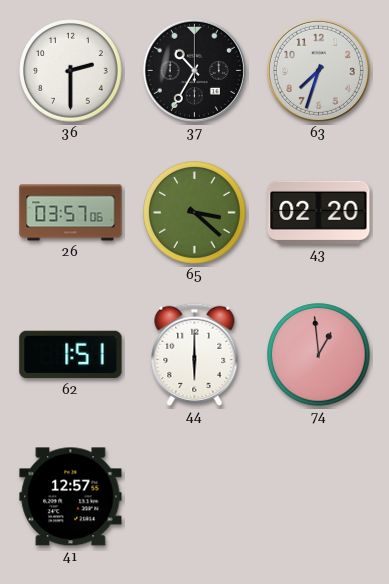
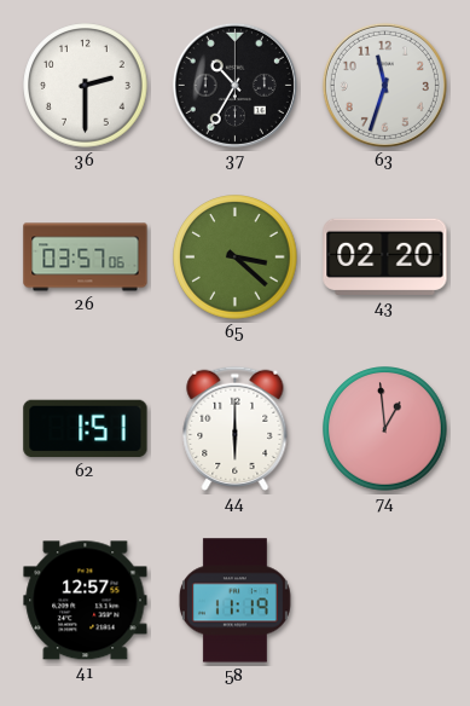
63: 7:33 -> 11:33 (384, 85)
58: none -> 11:19 (234, 601)
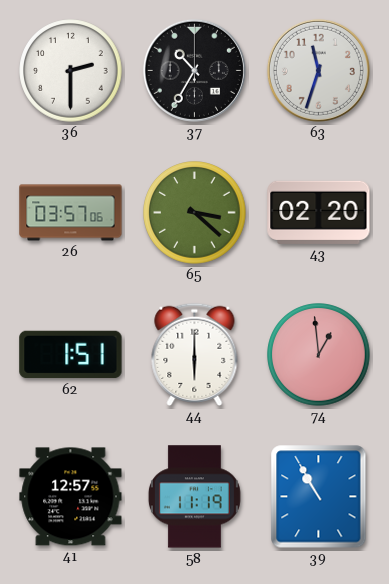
39: none -> 10:55 (319, 497)
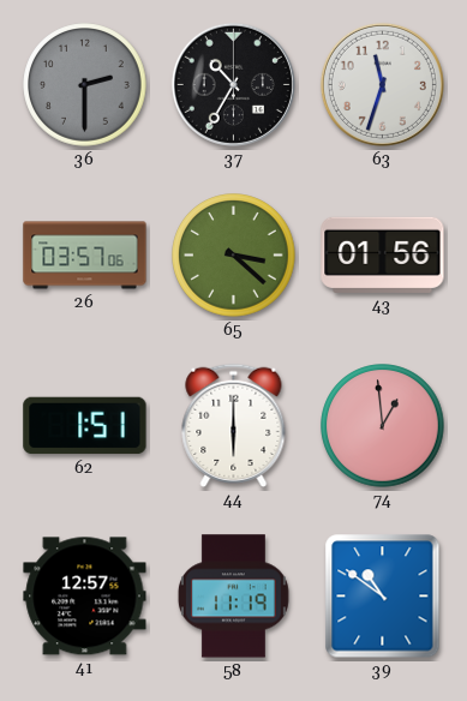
36 dial: white -> grey (85, 85)
43: 02:20 -> 01:56 (383, 254)
39: 10:55 -> 10:51 (383, 597)
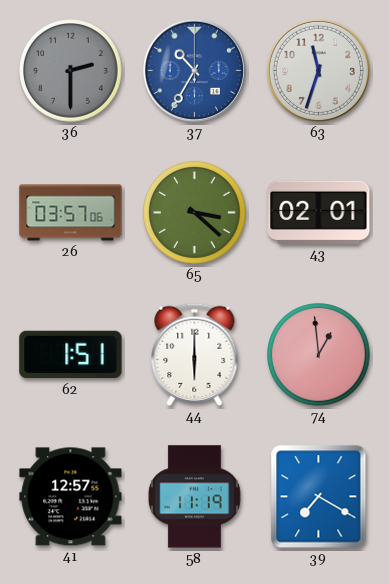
37 dial: black -> blue (194, 70)
43: 01:56 -> 02:01 (319, 212)
39: 10:51 -> 7:20 (319, 497)
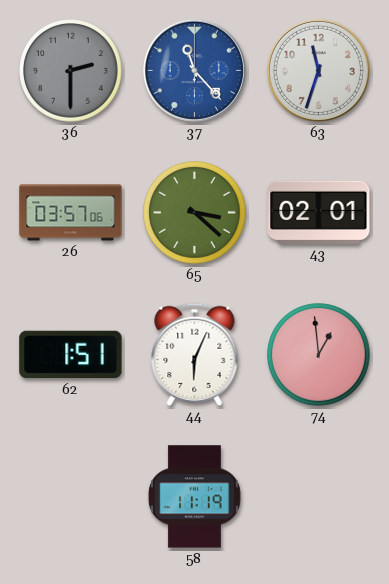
37: 10:35 -> 11:23 (194, 70)
44: 6:00 -> 6:04 (195, 354)
41: 12:57 -> none (71, 497)
39: 7:20 -> none (319, 497)
